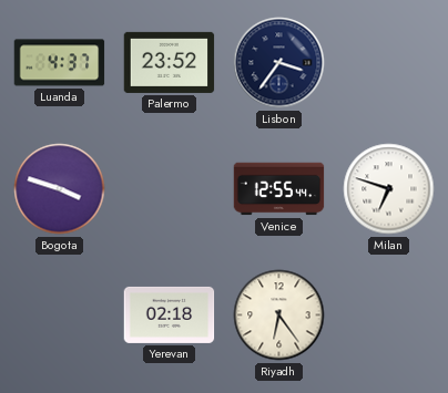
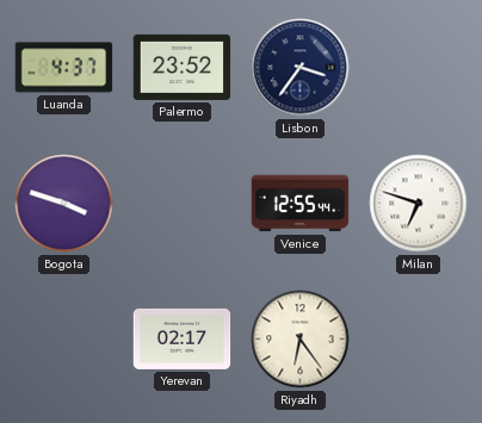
Yerevan: 02:18 -> 02:17 (183, 338)
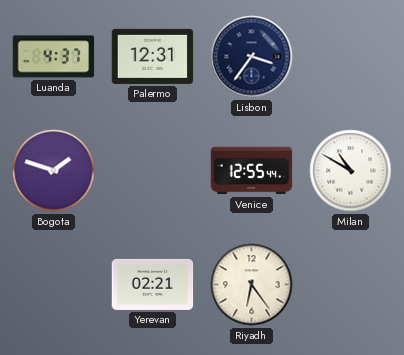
Palermo: 23:52 -> 12:31 (153, 56)
Bogota: 3:48 -> 1:48 (54, 171)
Milan: 6:48 -> 10:50 (351, 171)
Yerevan: 02:17 -> 02:21 (153, 284)
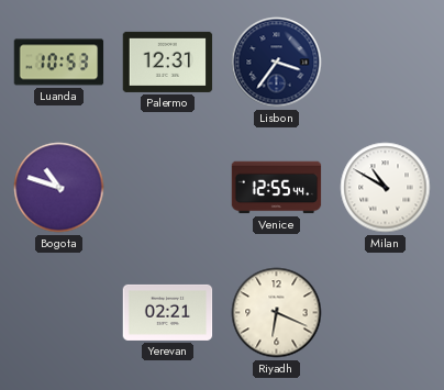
Luanda: 4:37 -> 10:53 (59, 63)
Bogota: 1:48 -> 10:48 (59, 188)
Riyadh: 6:24 -> 6:19 (277, 313)
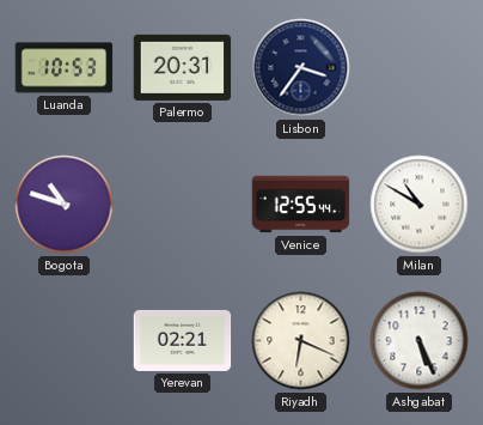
Palermo: 12:31 -> 20:31 (183, 67)
Ashgabat: none -> 5:26 (420, 341)
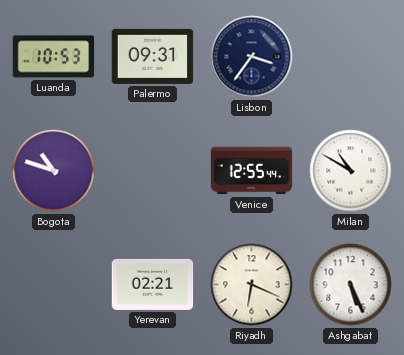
Palermo: 20:31 -> 09:31 (153, 56)
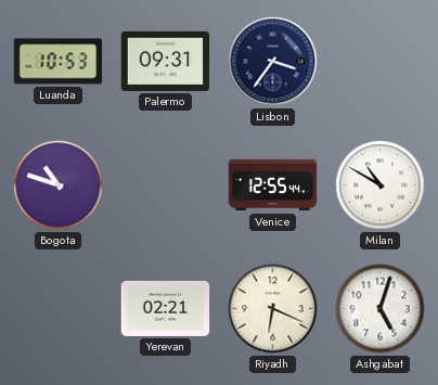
Ashgabat: 5:26 -> 5:03 (381, 309)
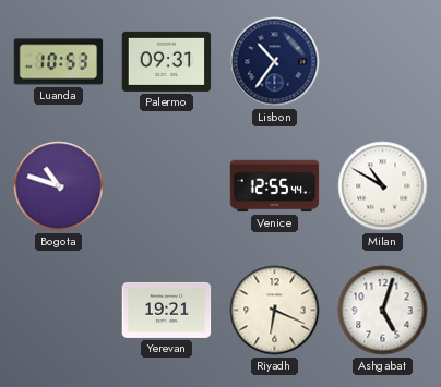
Lisbon: 3:36 -> 10:36 (275, 62)
Yerevan: 02:21 -> 19:21 (167, 310)
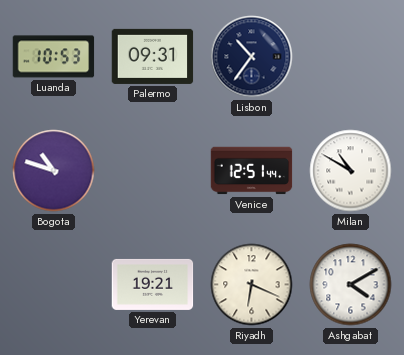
Venice: 12:55 -> 12:51 (252, 171)
Ashgabat: 5:03 -> 4:10 (351, 285)
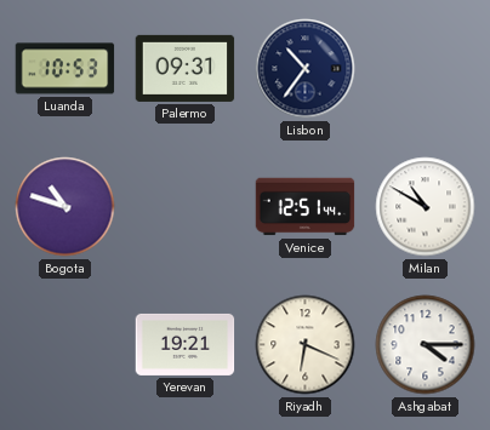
Ashgabat: 4:10 -> 4:15 (426, 345)
